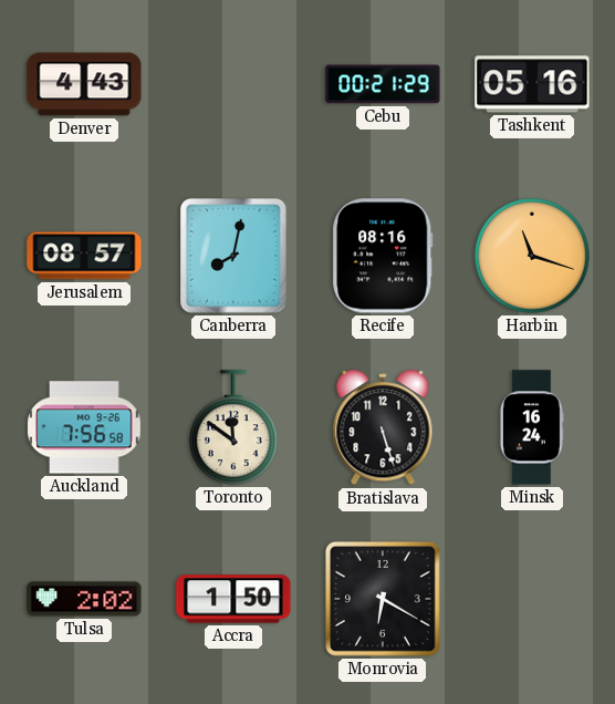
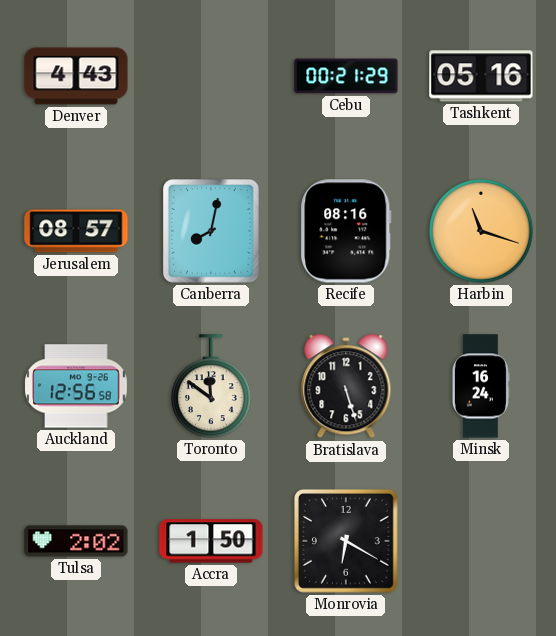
Auckland: 7:56 -> 12:56 (76, 386)
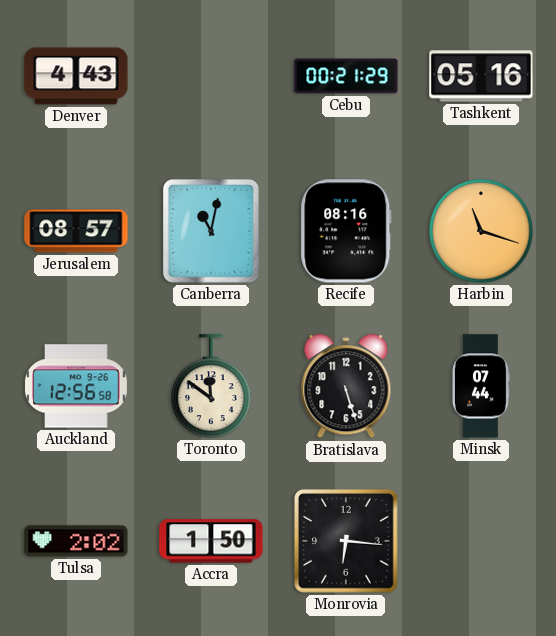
Canberra: 8:02 -> 11:02 (211, 231)
Minsk: 16:24 -> 07:44 (480, 386)
Monrovia: 6:20 -> 6:16 (346, 541)
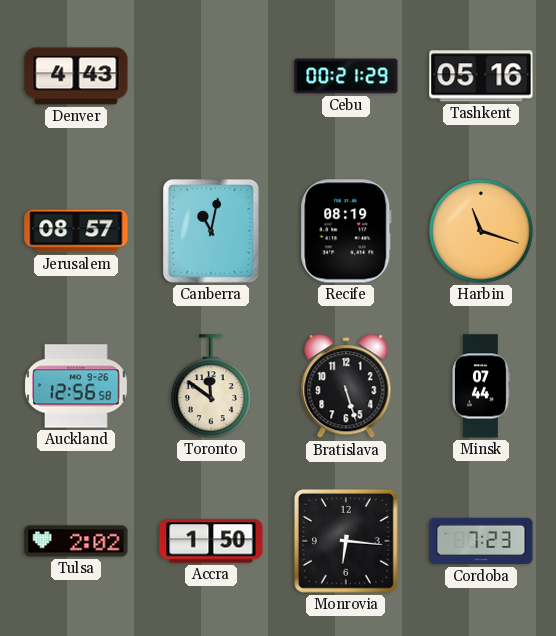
Recife: 08:16 -> 08:19 (346, 231)
Cordoba: none -> 7:23 (481, 541)
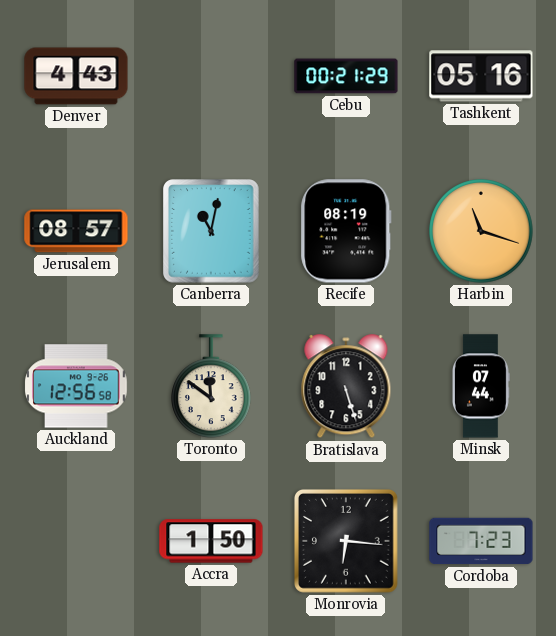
Tulsa: 2:02 -> none (76, 541)
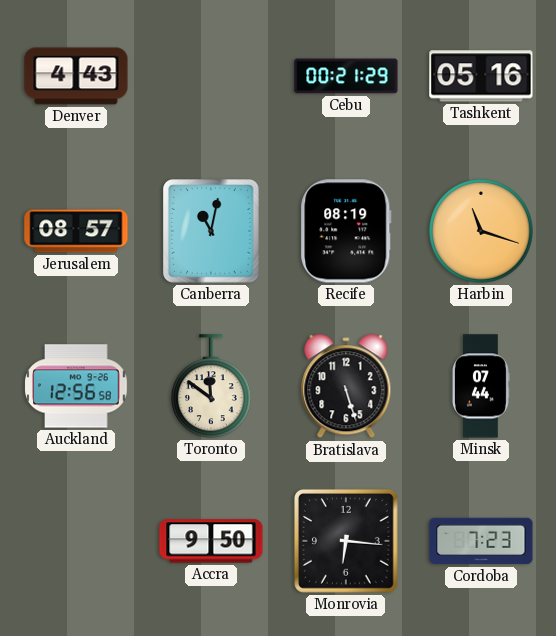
Accra: 1:50 -> 9:50 (211, 541)
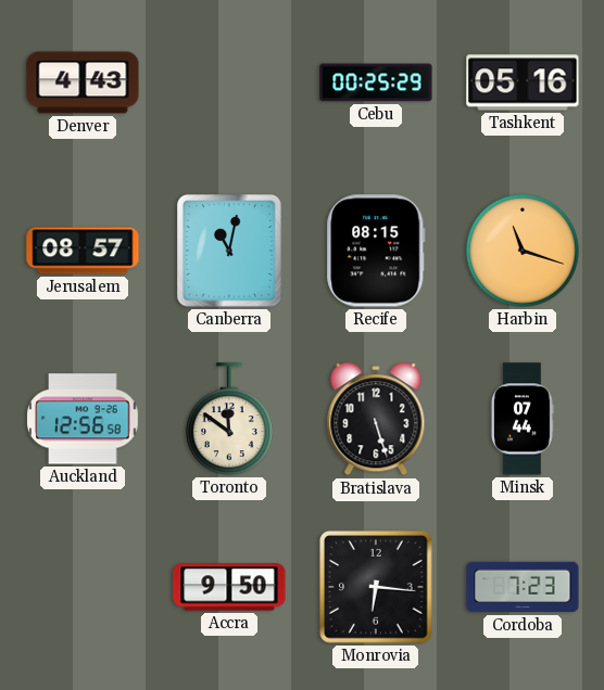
Cebu: 00:21 -> 00:25 (376, 82)
Recife: 08:19 -> 08:15 (376, 251)
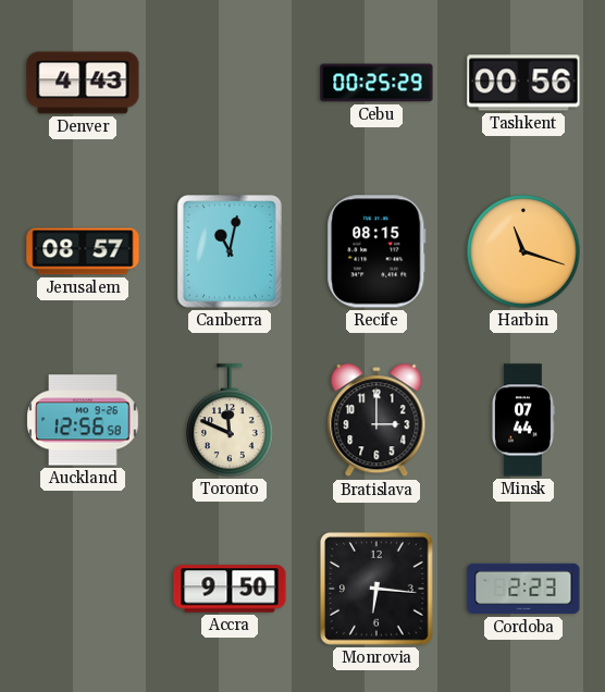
Tashkent: 05:16 -> 00:56 (523, 83)
Toronto: 11:51 -> 11:49 (231, 420)
Bratislava: 5:27 -> 3:00 (376, 421)
Cordoba: 7:23 -> 2:23 (523, 589)
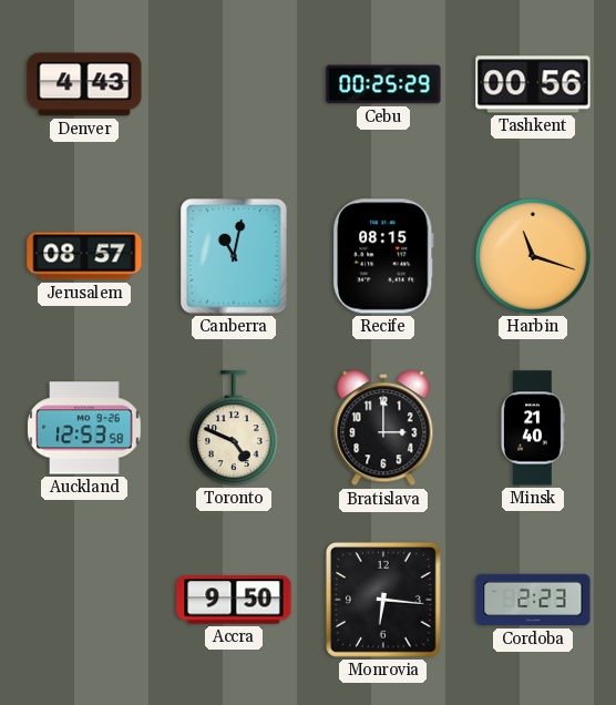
Auckland: 12:56 -> 12:53 (84, 428)
Toronto: 11:49 -> 4:49 (235, 428)
Minsk: 07:44 -> 21:40 (532, 428)
